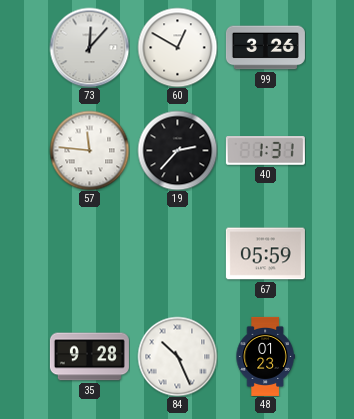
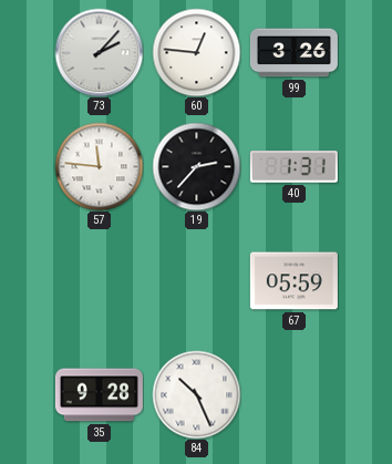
73: 12:07 -> 2:07 (99, 52)
60: 12:50 -> 12:46 (196, 52)
48: 01:23 -> none (265, 356)
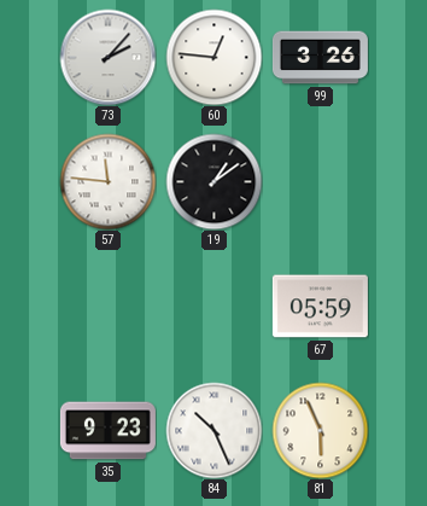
19: 2:37 -> 1:09 (213, 181)
40: 1:31 -> none (293, 167)
35: 9:28 -> 9:23 (107, 431)
81: none -> 5:56 (320, 430)
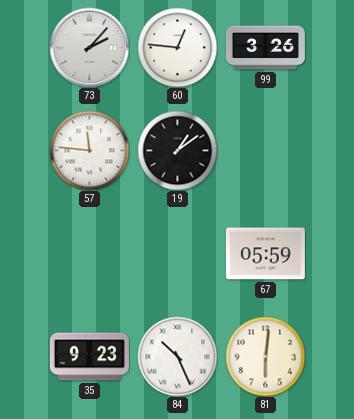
81: 5:56 -> 6:01 (265, 356)
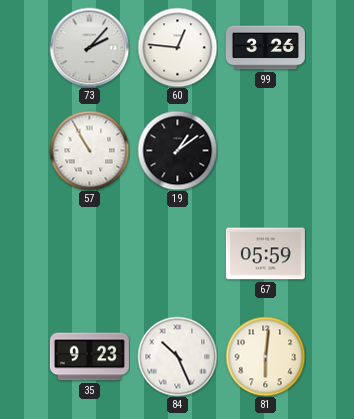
57: 11:46 -> 10:55 (89, 150)
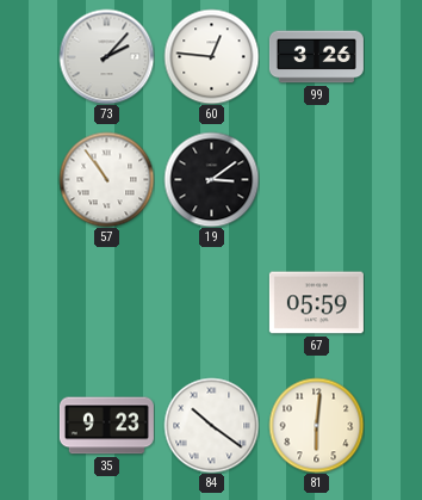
57: 10:55 -> 10:54 (106, 179)
19: 1:09 -> 3:09 (211, 179)
84: 10:26 -> 10:21 (211, 425)
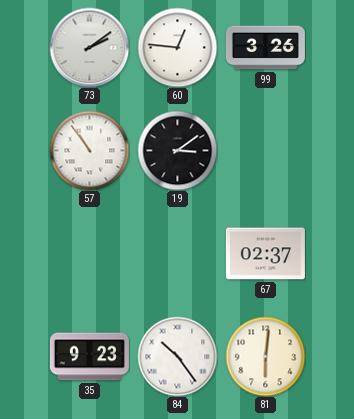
73: 2:07 -> 2:09 (89, 47)
67: 05:59 -> 02:37 (265, 254)
84: 10:21 -> 10:24 (177, 356)
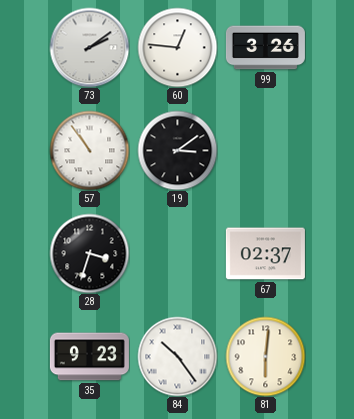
28: none -> 3:33 (89, 253)
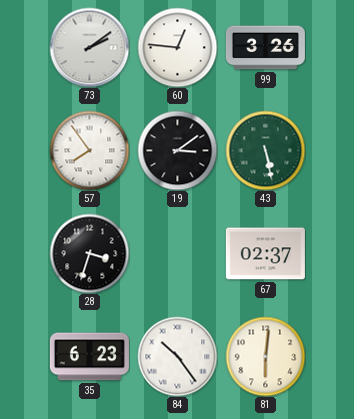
57: 10:54 -> 7:54 (89, 150)
43: none -> 5:28 (265, 150)
35: 9:23 -> 6:23 (89, 357)
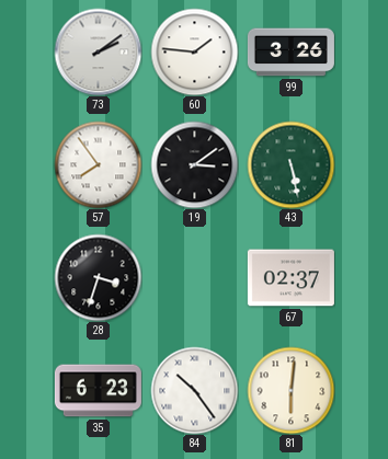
60: 12:46 -> 1:46 (194, 51)
